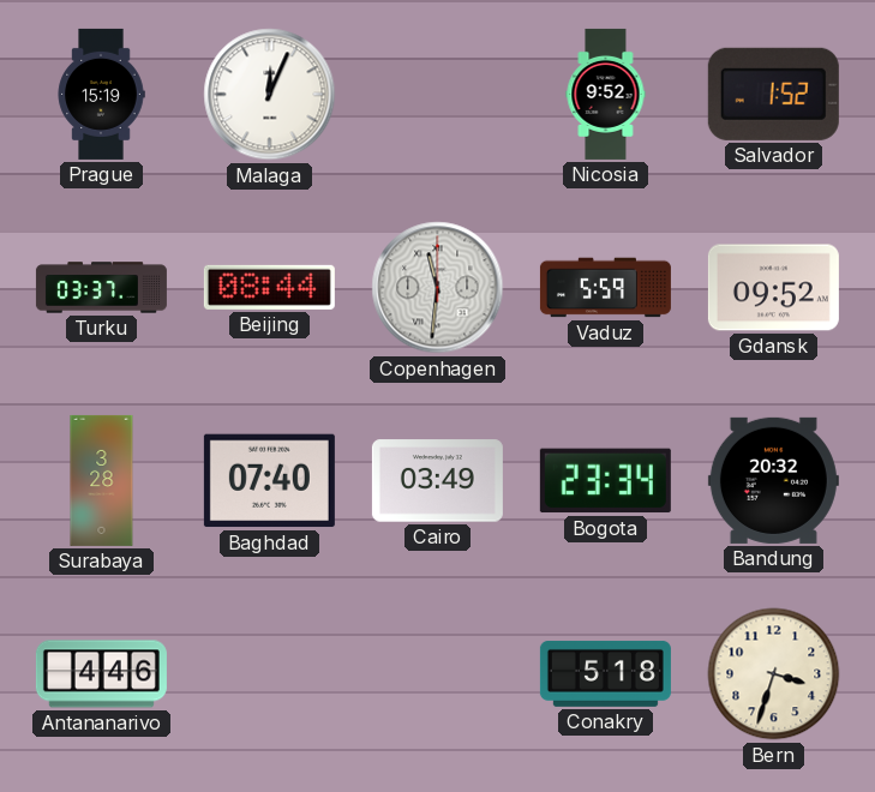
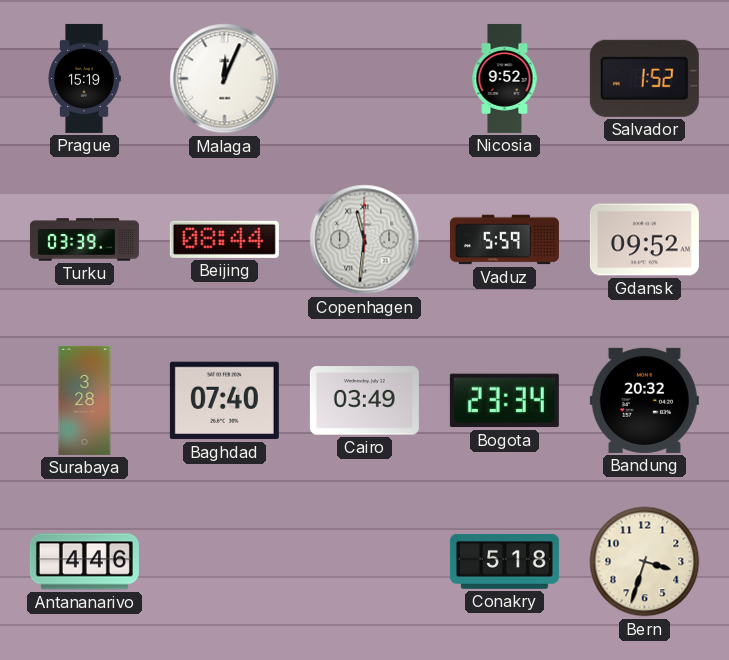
Turku: 03:37 -> 03:39 (84, 240)
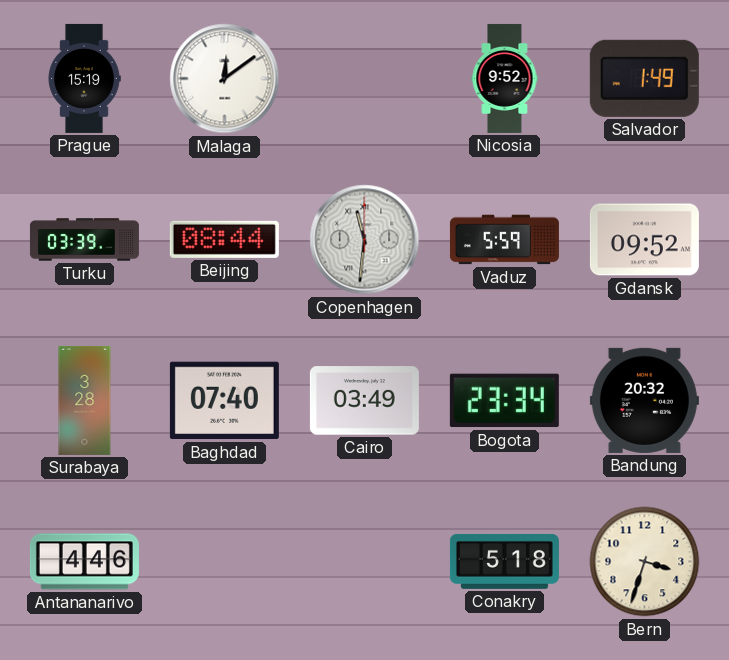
Malaga: 12:04 -> 12:09 (225, 79)
Salvador: 1:52 -> 1:49 (644, 78)
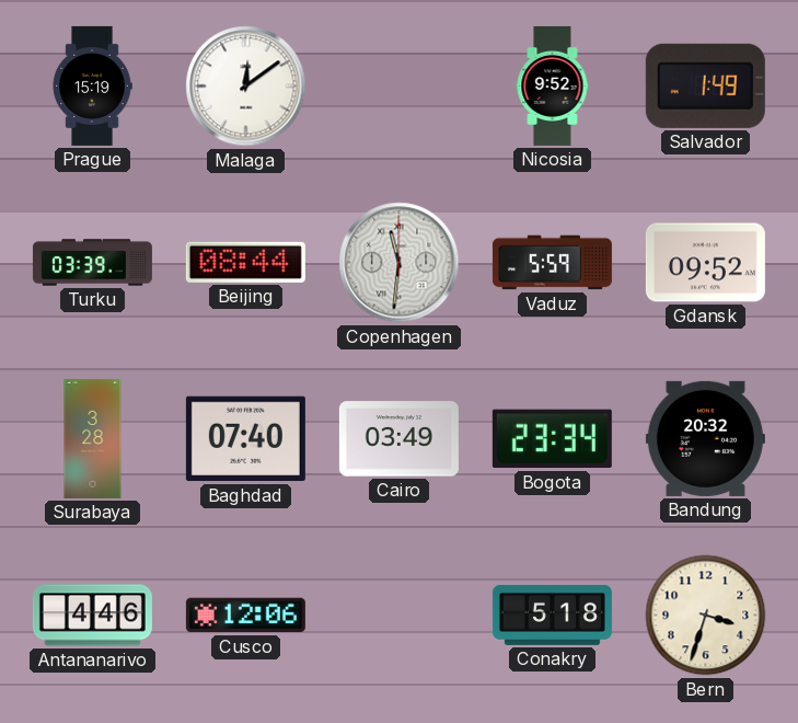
Cusco: none -> 12:06 (245, 616)
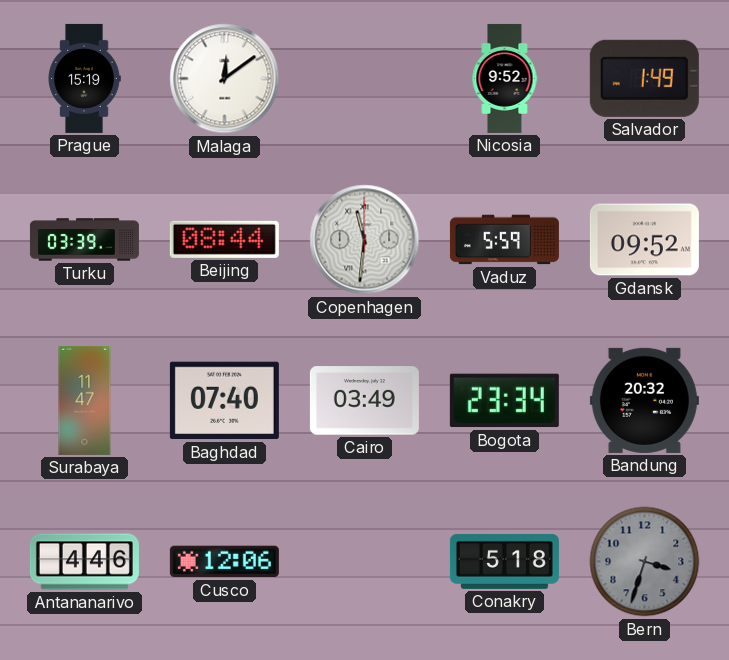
Surabaya: 3:28 -> 11:47 (85, 400)
Bern dial: cream -> grey (645, 562)
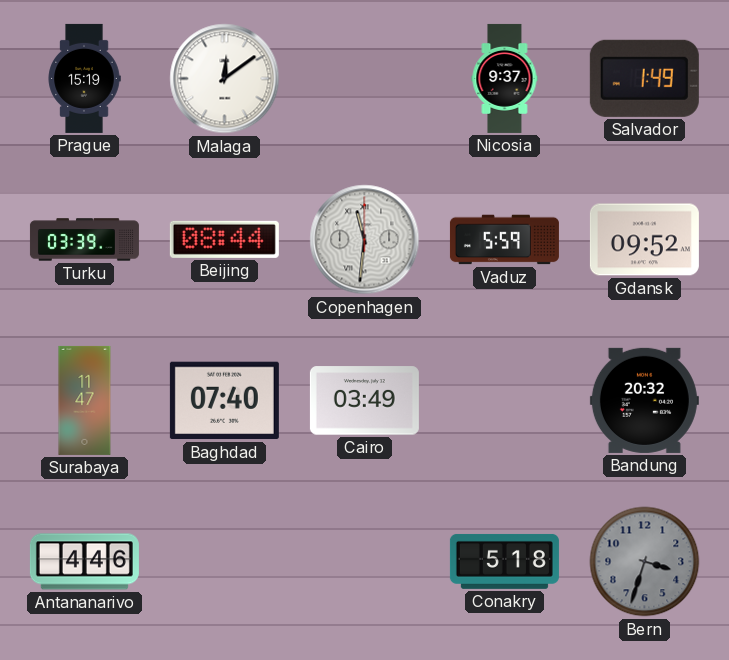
Nicosia: 9:52 -> 9:37 (505, 78)
Bogota: 23:34 -> none (504, 401)
Cusco: 12:06 -> none (224, 562)
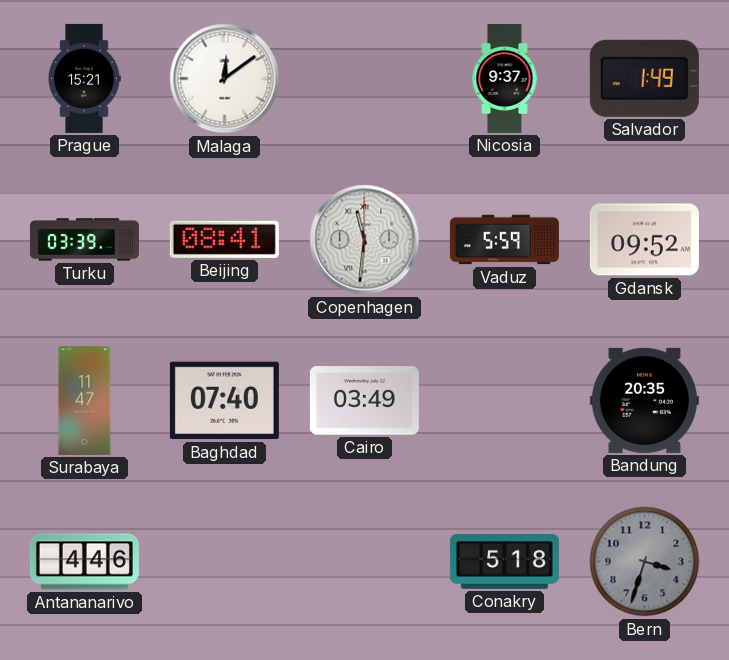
Prague: 15:19 -> 15:21 (84, 78)
Beijing: 08:44 -> 08:41 (224, 239)
Bandung: 20:32 -> 20:35 (644, 400)
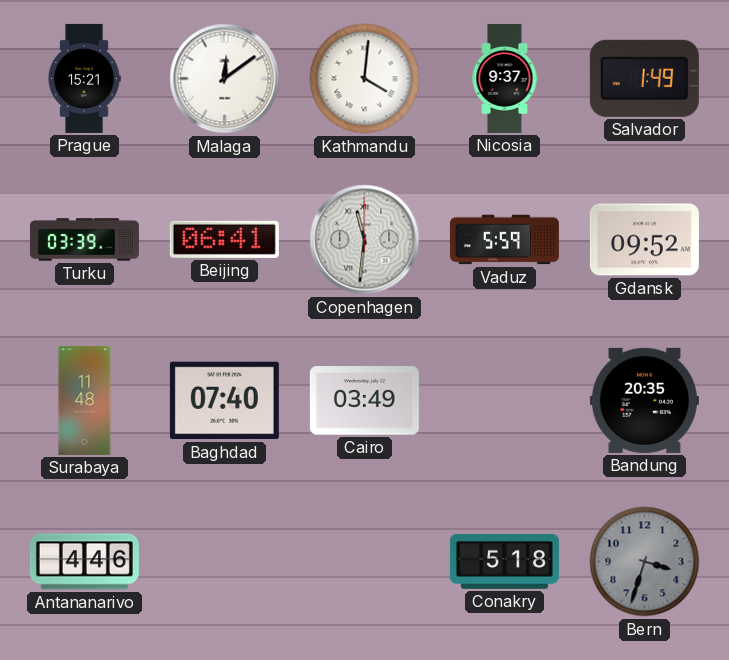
Kathmandu: none -> 4:01 (365, 79)
Beijing: 08:41 -> 06:41 (224, 239)
Surabaya: 11:47 -> 11:48 (85, 400)
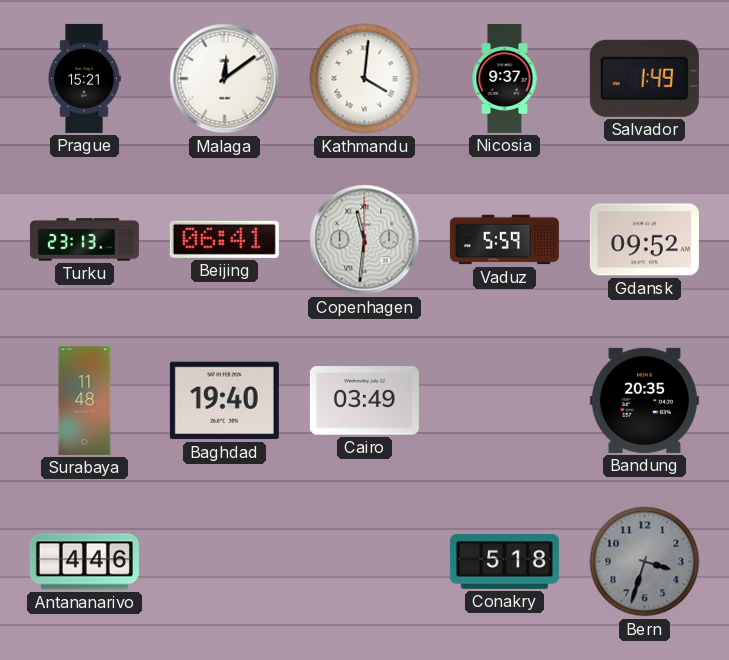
Turku: 03:39 -> 23:13 (84, 240)
Baghdad: 07:40 -> 19:40 (224, 401)
